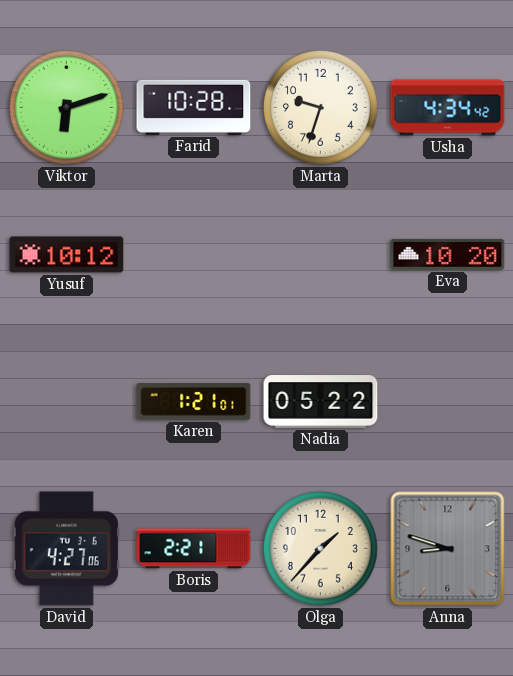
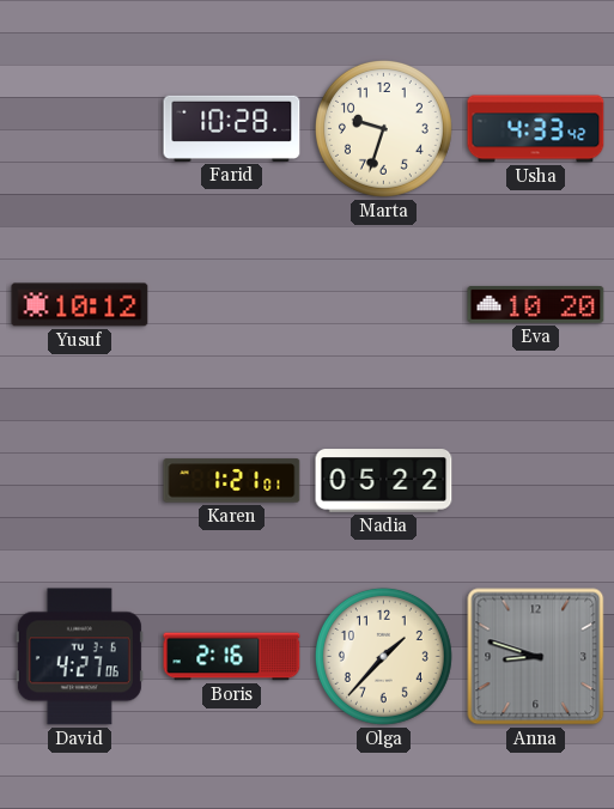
Viktor: 6:12 -> none (66, 107)
Usha: 4:34 -> 4:33 (536, 129)
Boris: 2:21 -> 2:16 (232, 657)
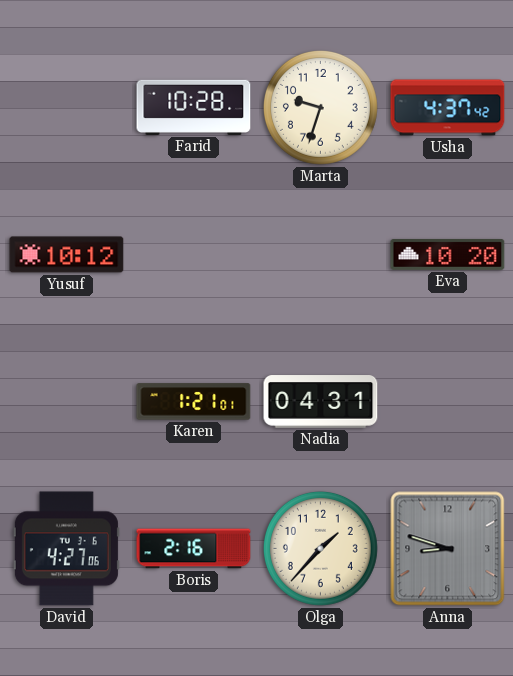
Usha: 4:33 -> 4:37 (448, 108)
Nadia: 05:22 -> 04:31 (321, 402)
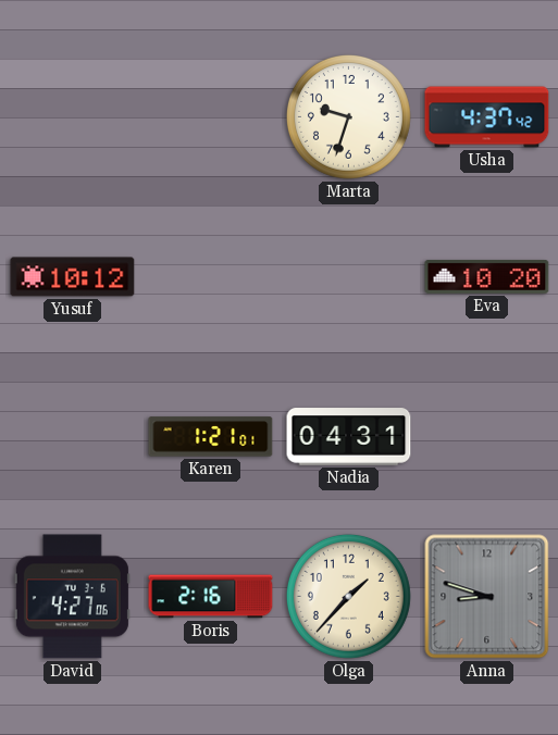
Farid: 10:28 -> none (194, 107)
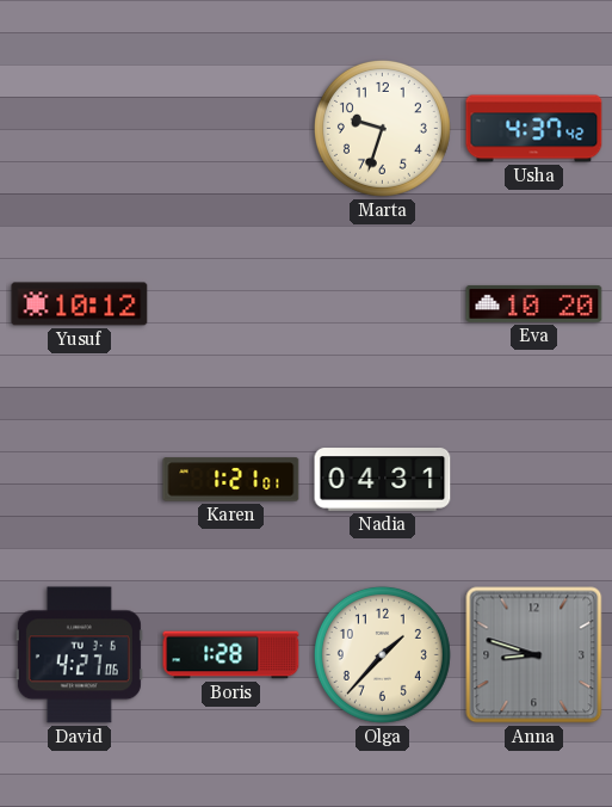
Boris: 2:16 -> 1:28 (231, 655)
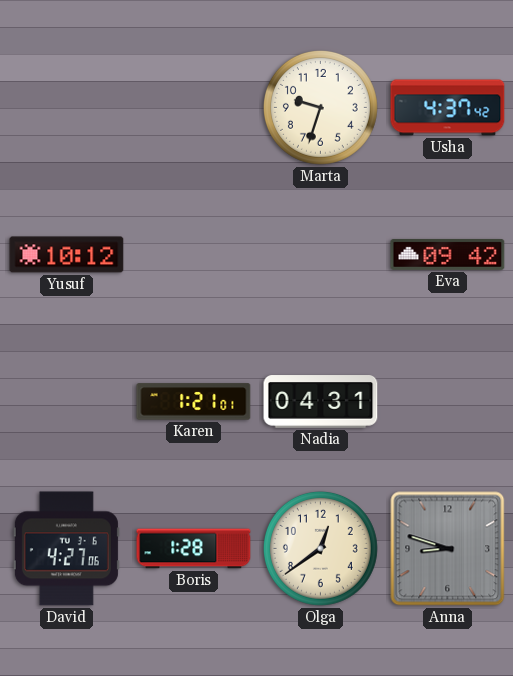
Eva: 10:20 -> 09:42 (448, 255)
Olga: 1:37 -> 12:39 (320, 548)
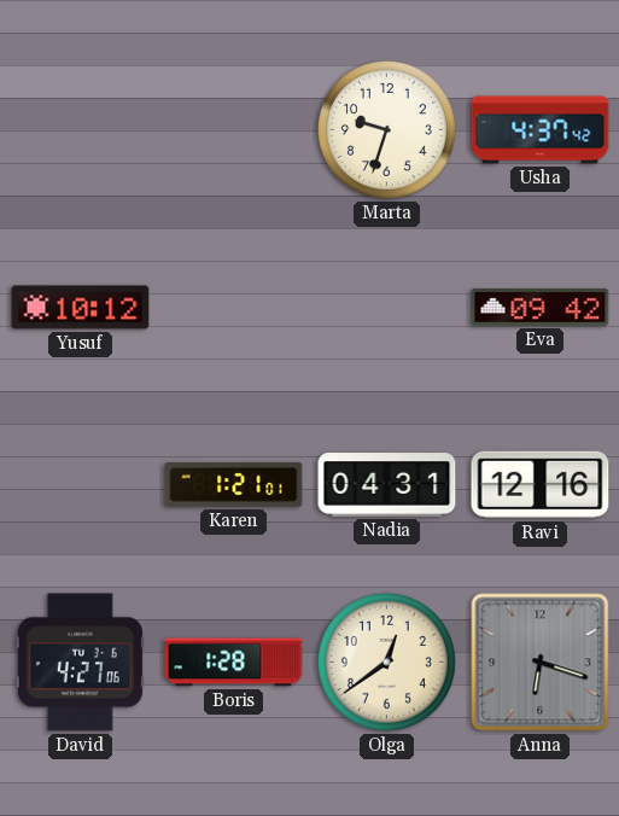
Ravi: none -> 12:16 (541, 485)
Anna: 8:48 -> 6:18 (541, 663)
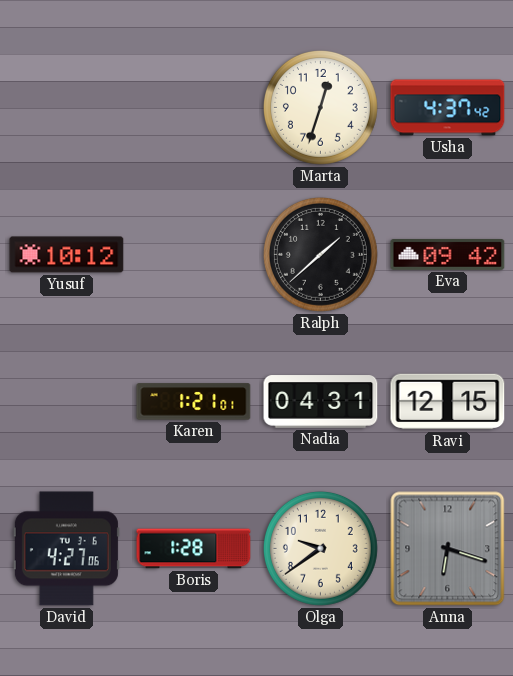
Marta: 9:33 -> 12:33 (320, 107)
Ralph: none -> 1:38 (320, 254)
Ravi: 12:16 -> 12:15 (448, 402)
Olga: 12:39 -> 9:39 (320, 548)
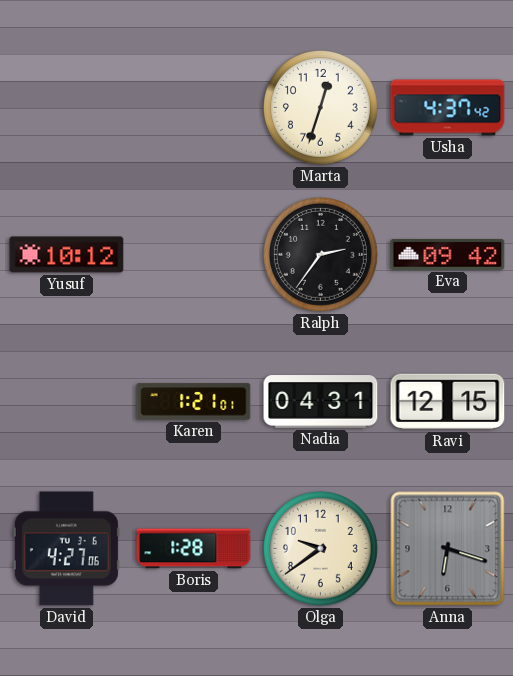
Ralph: 1:38 -> 2:36 (320, 254)
